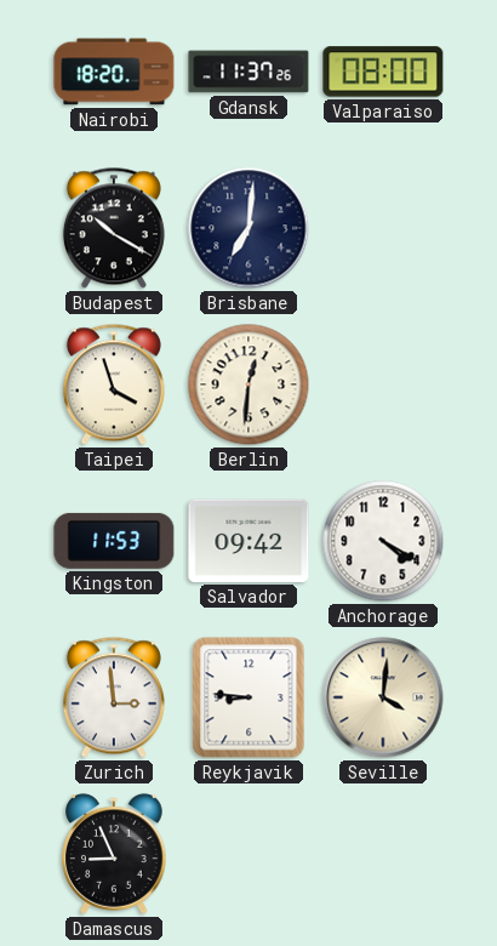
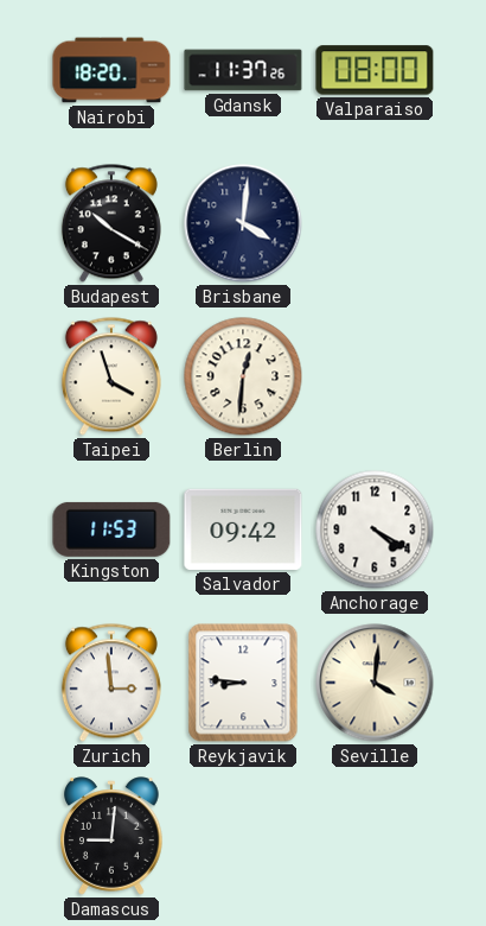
Brisbane: 7:01 -> 4:01 (243, 223)
Damascus: 8:56 -> 9:01 (111, 836)
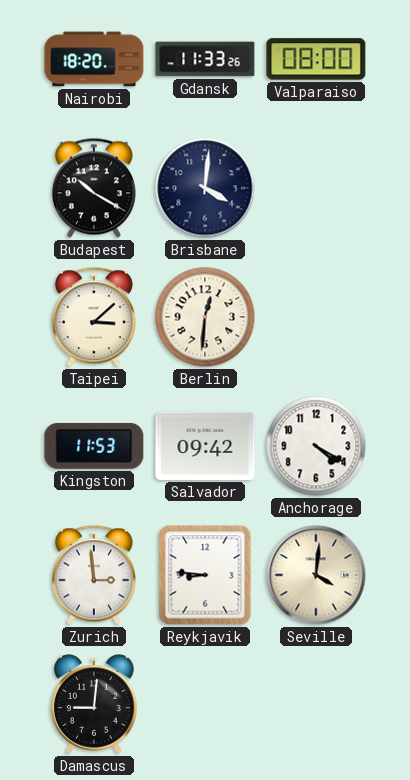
Gdansk: 11:37 -> 11:33 (205, 59)
Taipei: 3:57 -> 3:08 (94, 317)
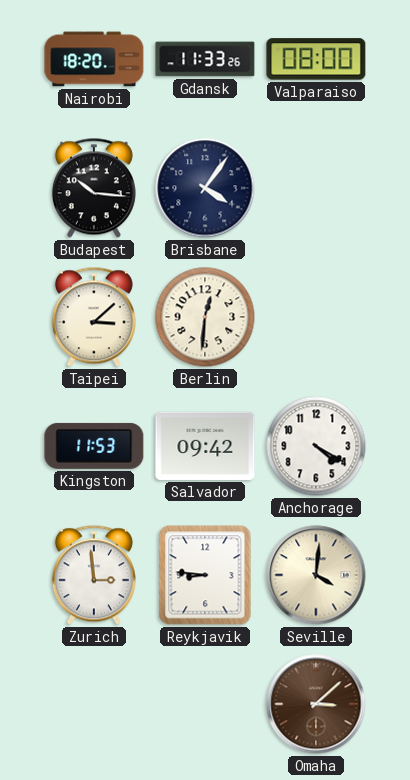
Budapest: 10:20 -> 10:16 (94, 188)
Brisbane: 4:01 -> 4:06 (205, 188)
Damascus: 9:01 -> none (94, 704)
Omaha: none -> 3:08 (316, 704)
